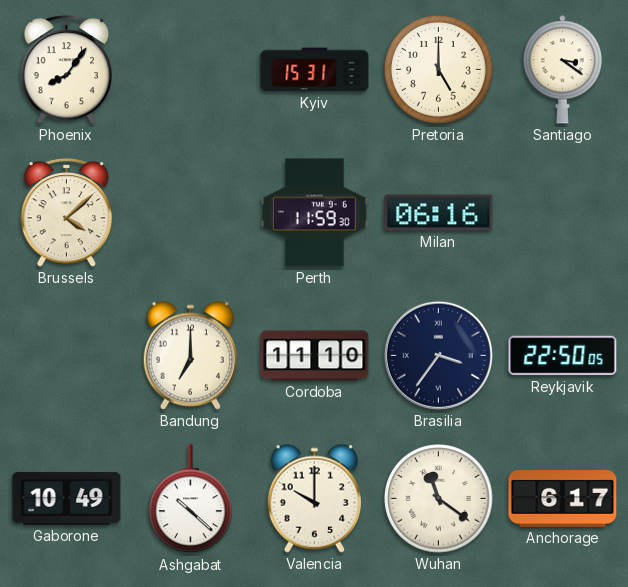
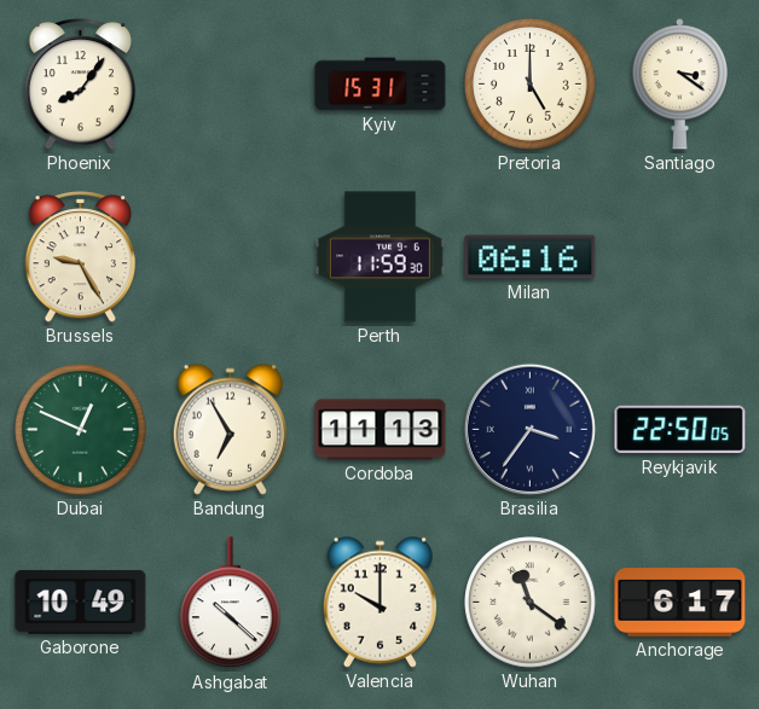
Brussels: 4:08 -> 9:25 (81, 257)
Dubai: none -> 12:49 (81, 430)
Bandung: 7:00 -> 6:55 (230, 429)
Cordoba: 11:10 -> 11:13 (381, 430)
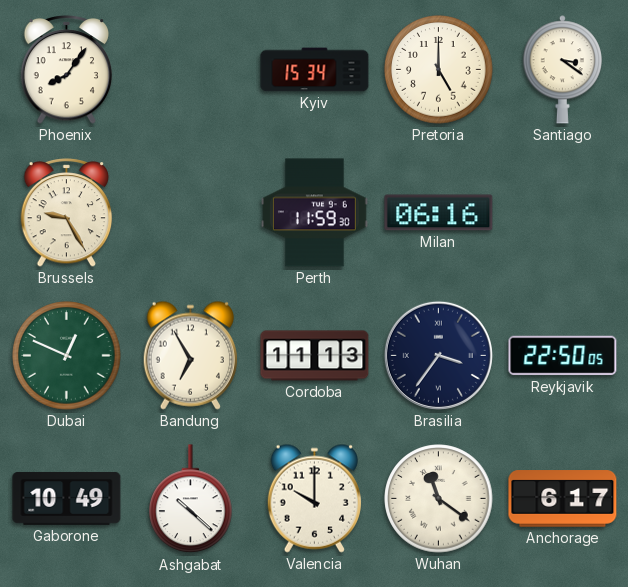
Kyiv: 15:31 -> 15:34 (315, 70)
